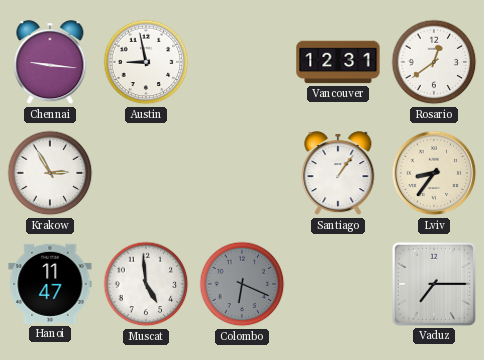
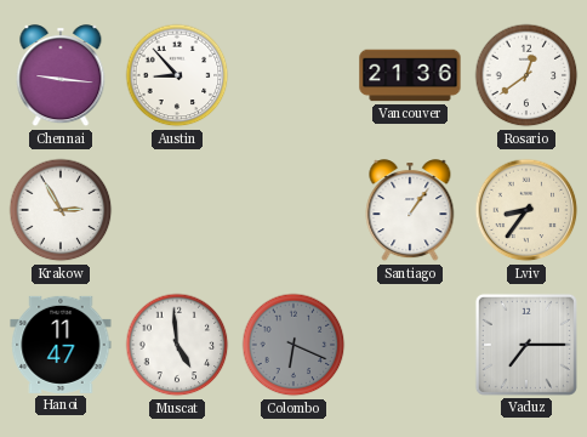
Austin: 8:58 -> 8:53 (177, 75)
Vancouver: 12:31 -> 21:36 (410, 75)
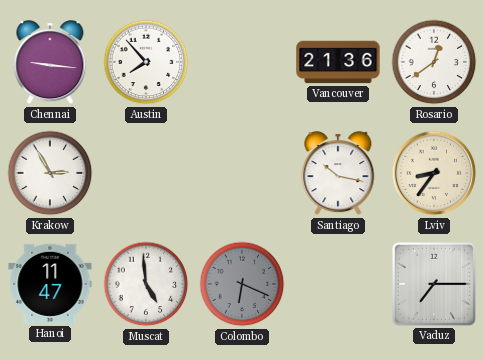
Austin: 8:53 -> 7:53 (146, 62)
Santiago: 1:06 -> 10:17 (338, 174)
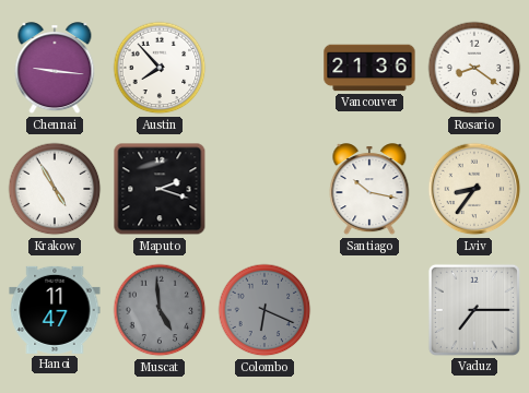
Rosario: 12:39 -> 8:21 (474, 68)
Krakow: 2:55 -> 4:55 (55, 189)
Maputo: none -> 2:18 (160, 189)
Muscat dial: white -> grey (160, 310)
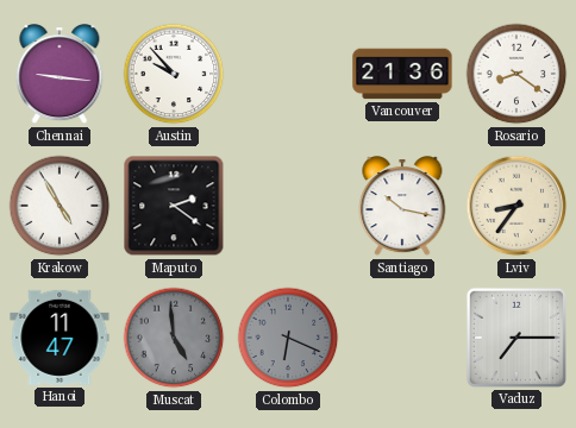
Austin: 7:53 -> 9:53 (174, 74)
Maputo: 2:18 -> 2:21 (174, 206)
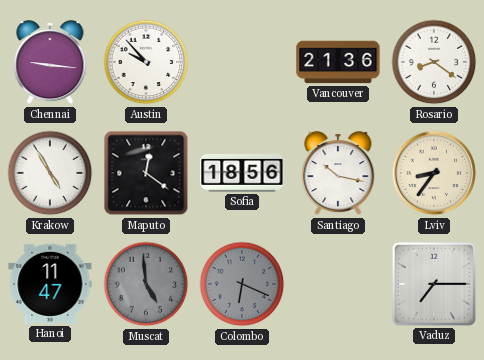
Maputo: 2:21 -> 12:21 (146, 173)
Sofia: none -> 18:56 (242, 173)
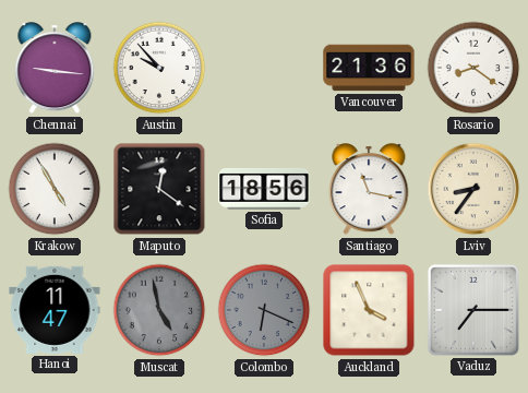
Santiago: 10:17 -> 11:17 (369, 190)
Muscat: 4:59 -> 4:58 (159, 310)
Auckland: none -> 3:56 (369, 310)
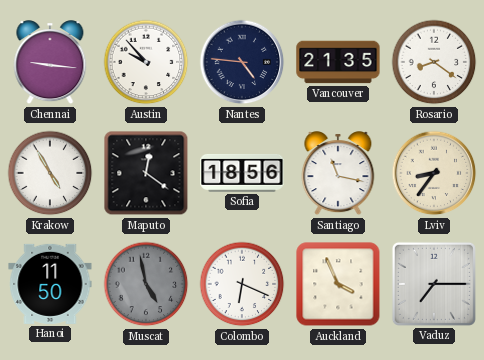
Nantes: none -> 4:46 (242, 62)
Vancouver: 21:36 -> 21:35 (338, 62)
Hanoi: 11:47 -> 11:50 (50, 284)
Colombo dial: grey -> white (242, 284)
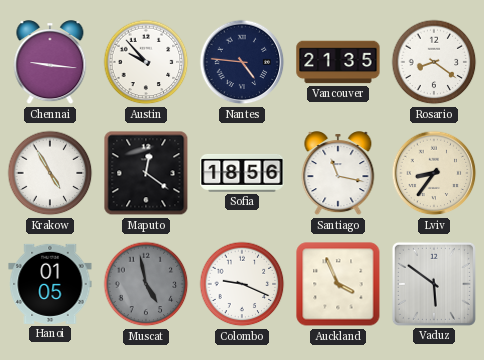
Hanoi: 11:50 -> 01:05 (50, 284)
Colombo: 6:19 -> 9:19 (242, 284)
Vaduz: 7:15 -> 5:51 (434, 284)
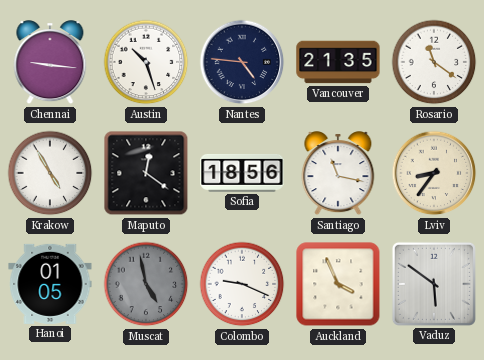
Austin: 9:53 -> 10:27 (146, 62)
Rosario: 8:21 -> 11:21 (434, 62)
